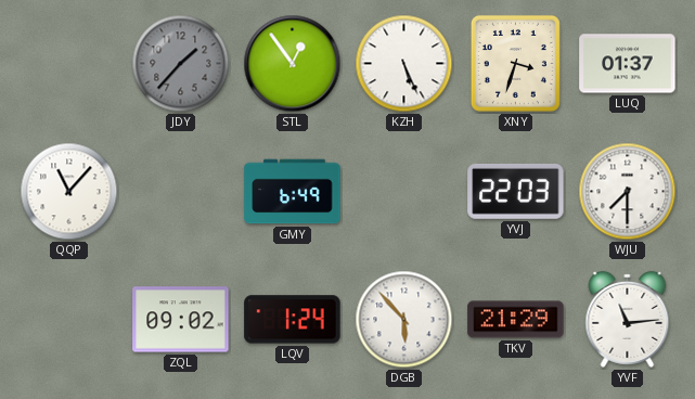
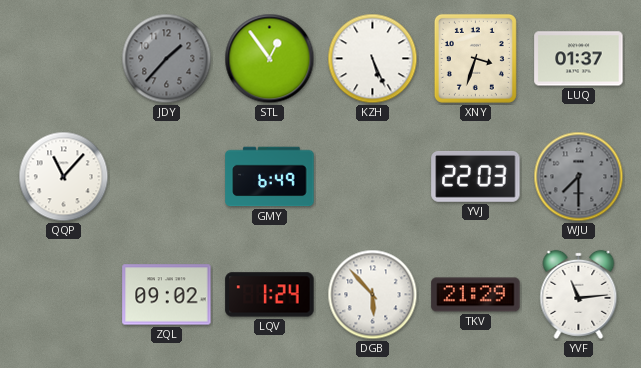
WJU dial: white -> grey (579, 177)
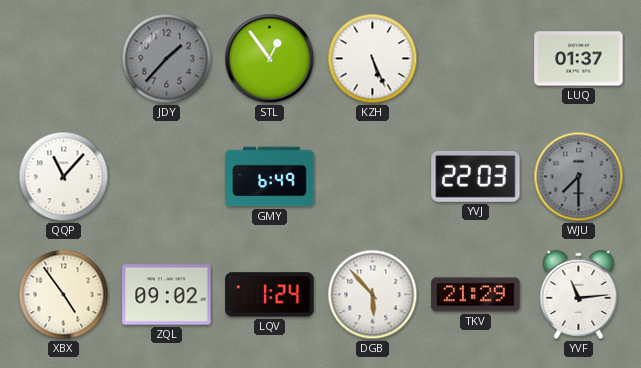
XNY: 3:33 -> none (475, 58)
XBX: none -> 4:54 (64, 295)
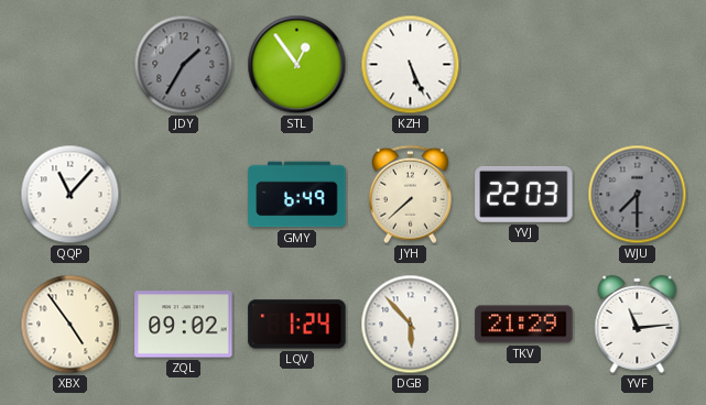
JDY: 1:37 -> 1:35 (184, 65)
LUQ: 01:37 -> none (579, 59)
JYH: none -> 7:38 (410, 195)
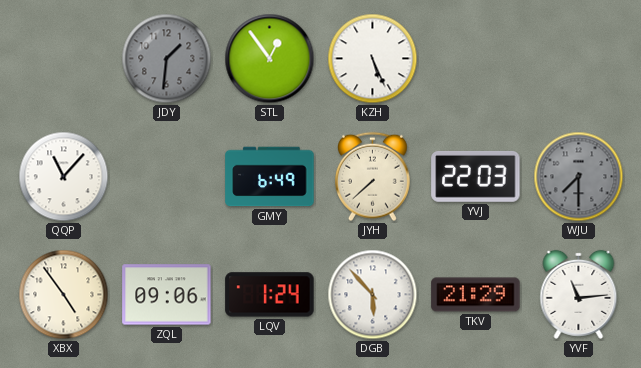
JDY: 1:35 -> 1:31 (167, 59)
ZQL: 09:02 -> 09:06 (167, 295)
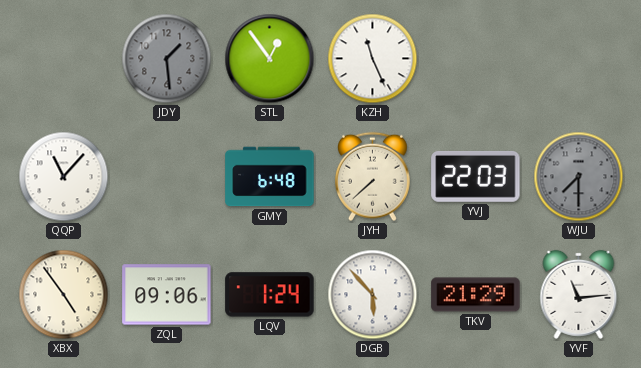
JDY: 1:31 -> 1:29 (167, 59)
KZH: 5:26 -> 11:26 (373, 59)
GMY: 6:49 -> 6:48 (270, 177)
